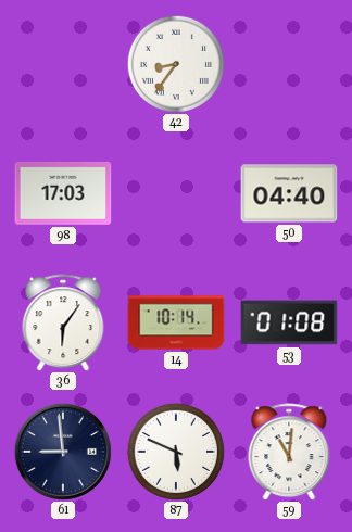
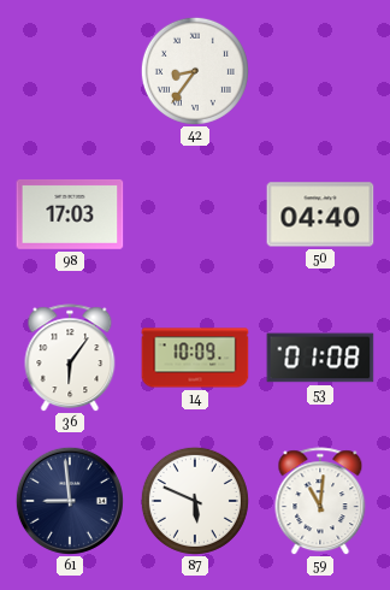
14: 10:14 -> 10:09 (195, 358)
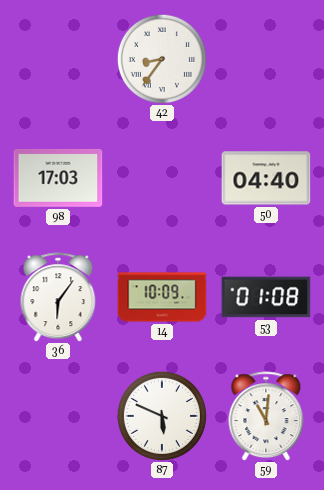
61: 8:59 -> none (70, 501)
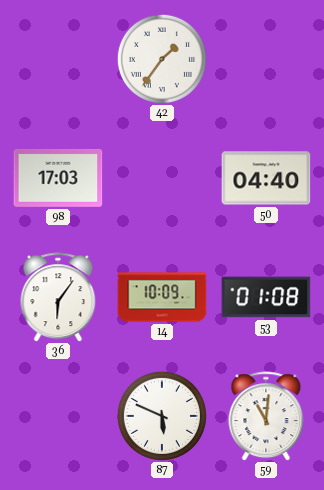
42: 8:36 -> 1:36 (162, 59)
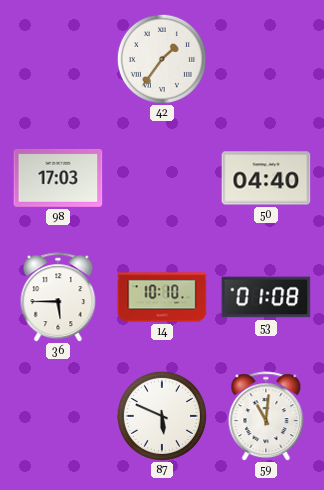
36: 6:06 -> 5:45 (58, 297)
14: 10:09 -> 10:10 (162, 297)
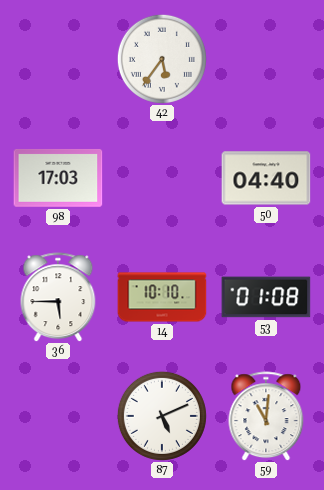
42: 1:36 -> 5:36 (162, 59)
87: 5:49 -> 5:11 (162, 416)
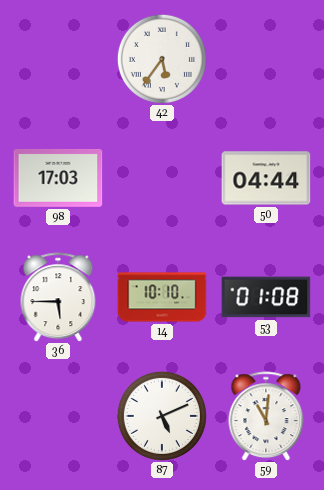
50: 04:40 -> 04:44 (266, 178)
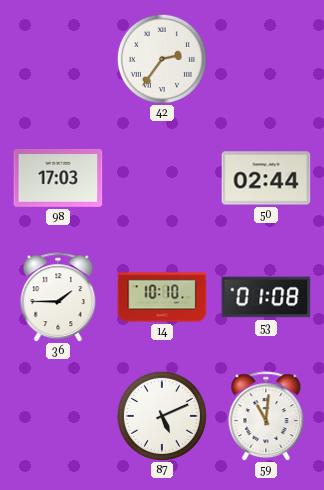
42: 5:36 -> 2:36 (162, 59)
50: 04:44 -> 02:44 (266, 178)
36: 5:45 -> 1:45 (58, 297)
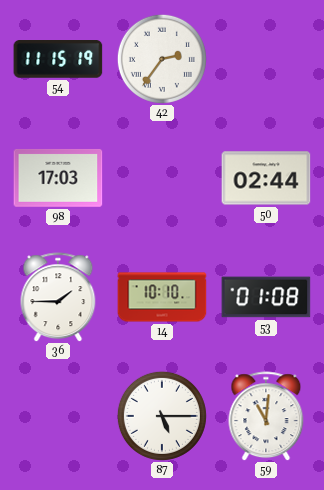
54: none -> 11:15 (58, 60)
87: 5:11 -> 5:15 (162, 416)
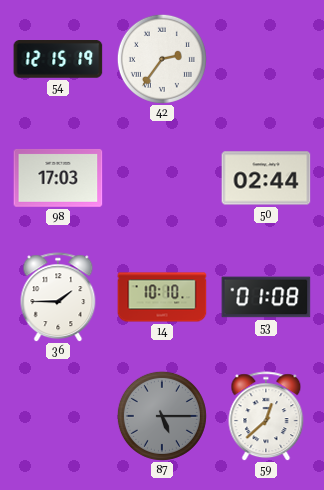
54: 11:15 -> 12:15 (58, 60)
87 dial: white -> grey (162, 416)
59: 11:01 -> 12:38 (266, 416)
